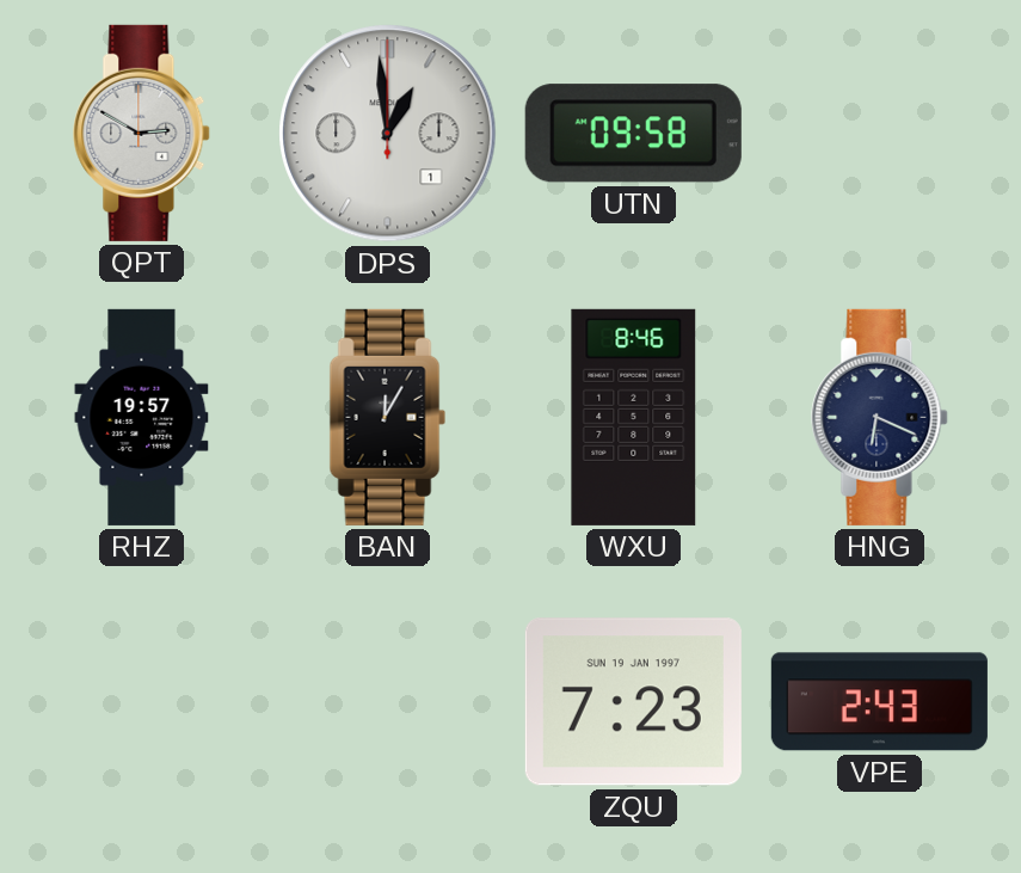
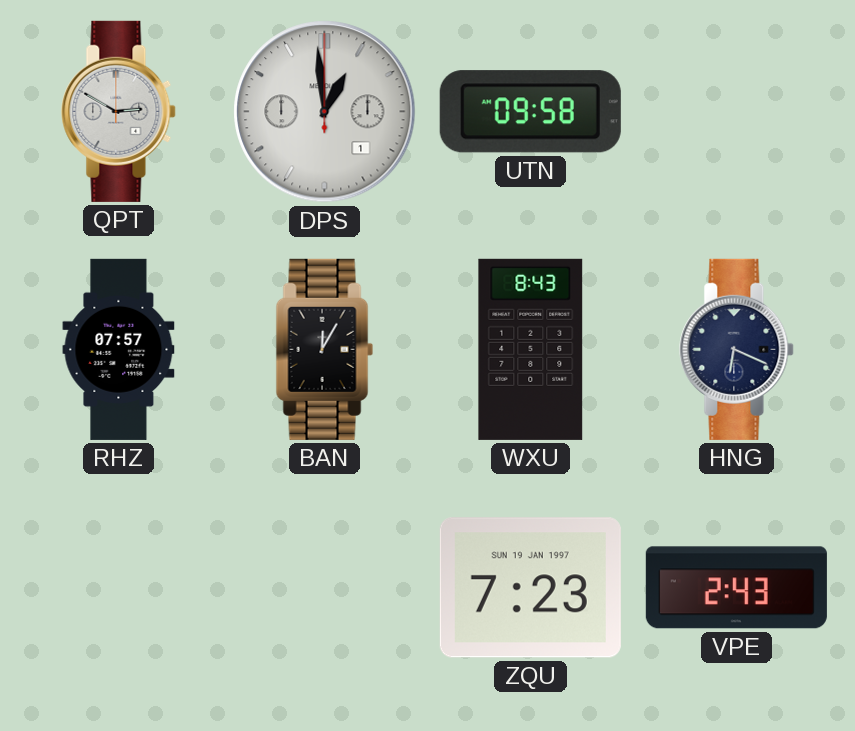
RHZ: 19:57 -> 07:57 (119, 349)
WXU: 8:46 -> 8:43 (531, 349)
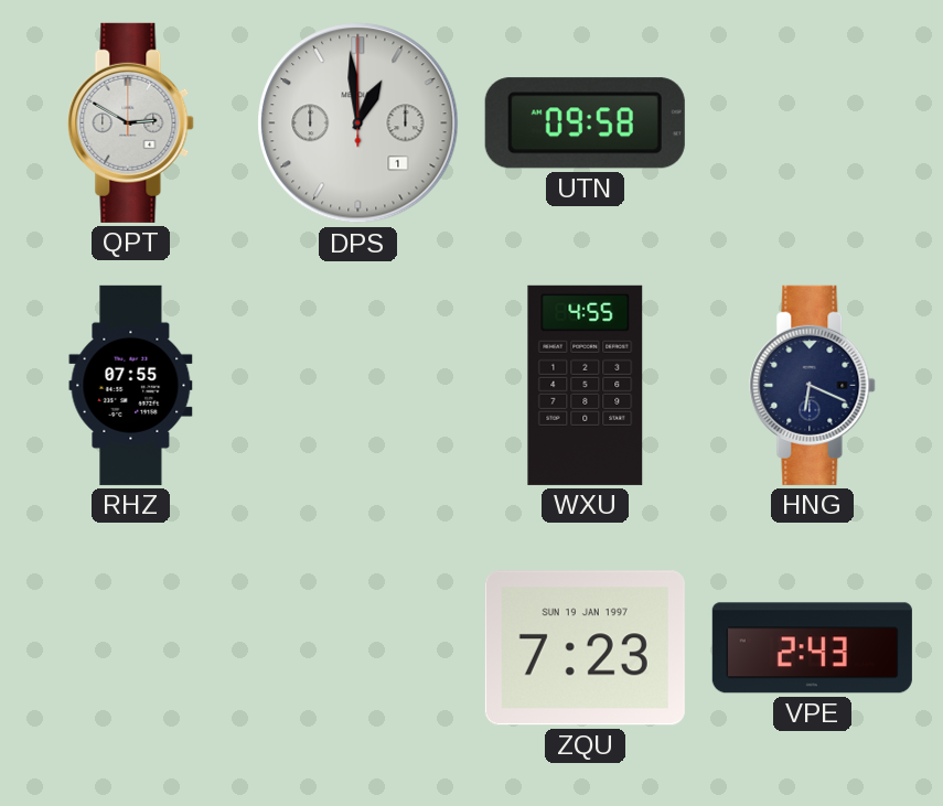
RHZ: 07:57 -> 07:55 (131, 385)
BAN: 12:05 -> none (325, 349)
WXU: 8:43 -> 4:55 (586, 385)
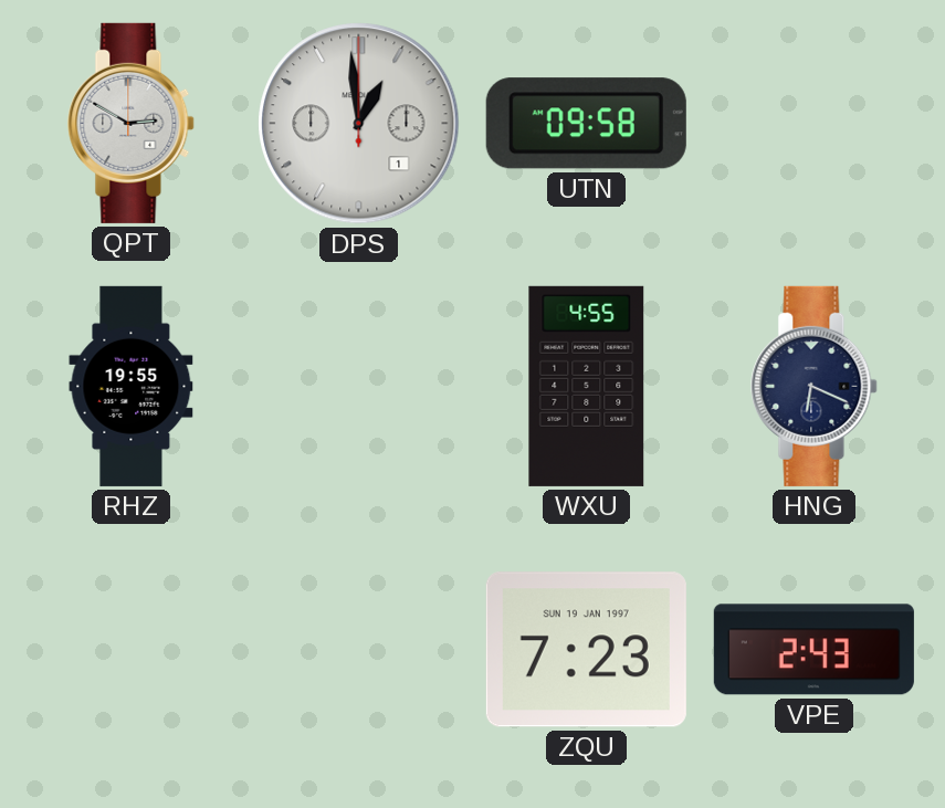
RHZ: 07:55 -> 19:55 (132, 386)
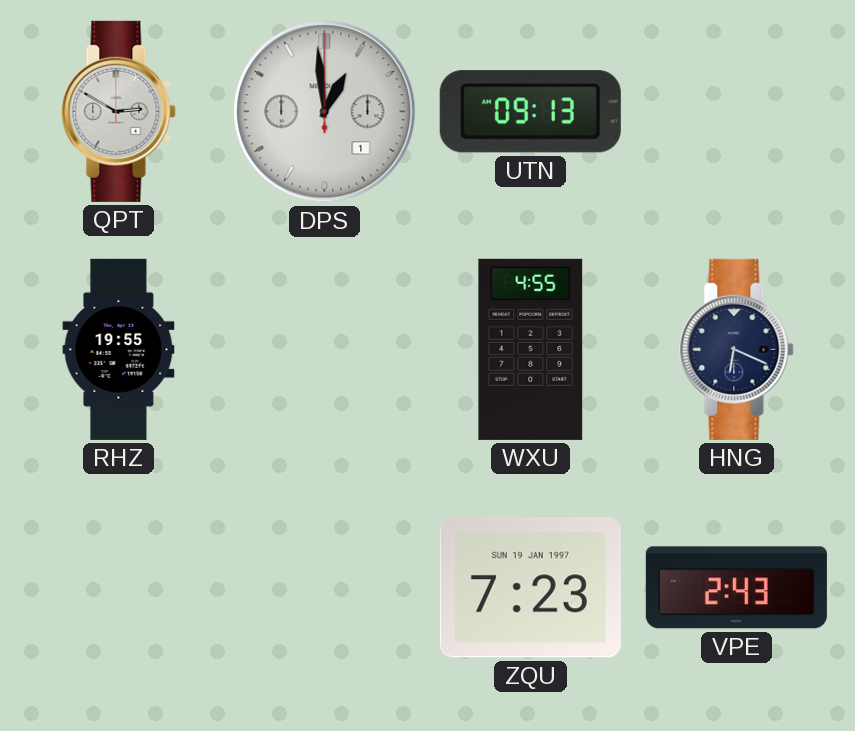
UTN: 09:58 -> 09:13 (530, 112)
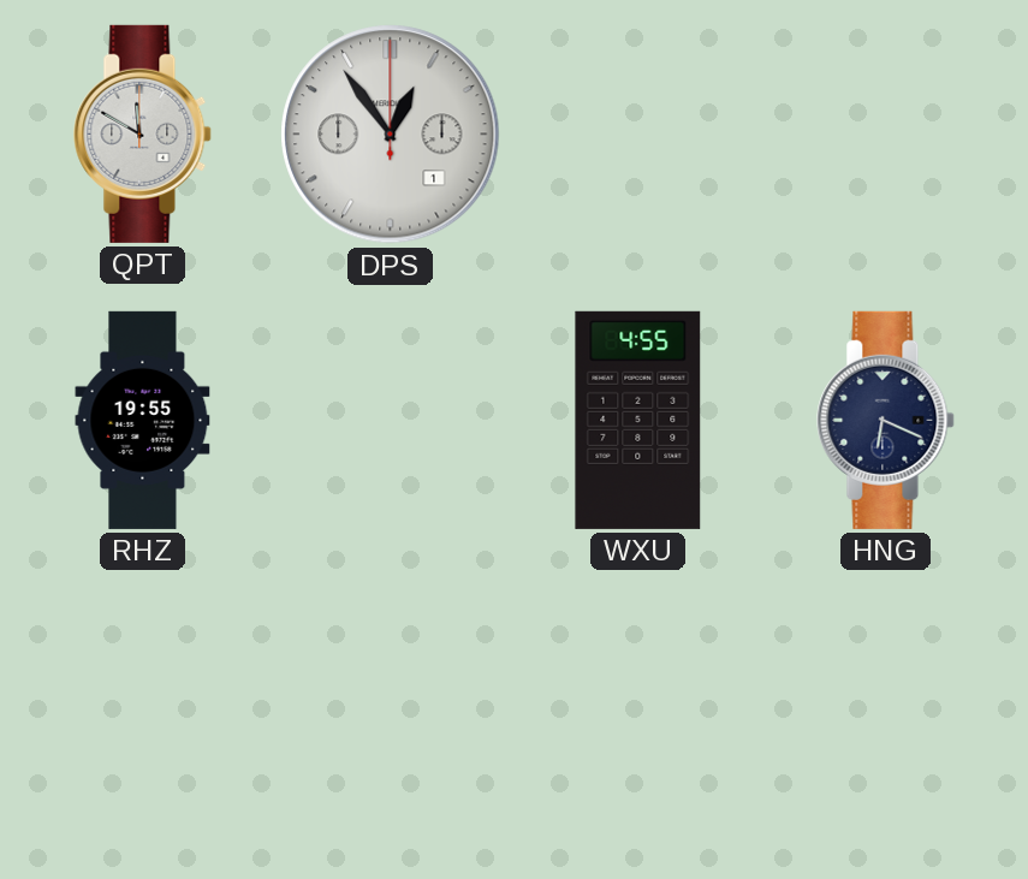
QPT: 2:50 -> 11:50 (143, 133)
DPS: 12:59 -> 12:54 (391, 135)
UTN: 09:13 -> none (530, 112)
ZQU: 7:23 -> none (530, 588)
VPE: 2:43 -> none (736, 588)
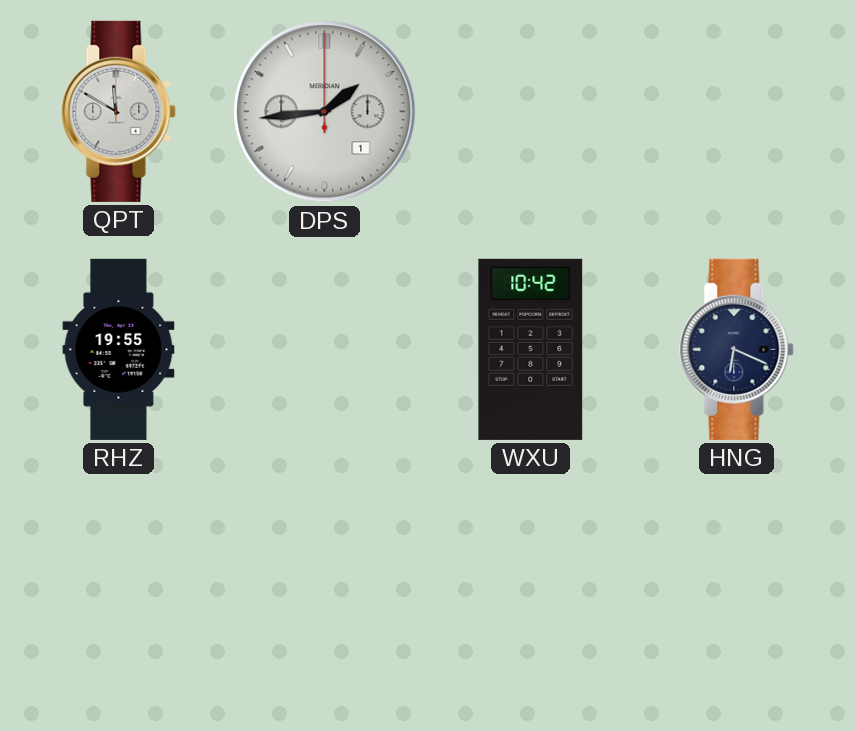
DPS: 12:54 -> 1:44 (325, 112)
WXU: 4:55 -> 10:42 (531, 349)
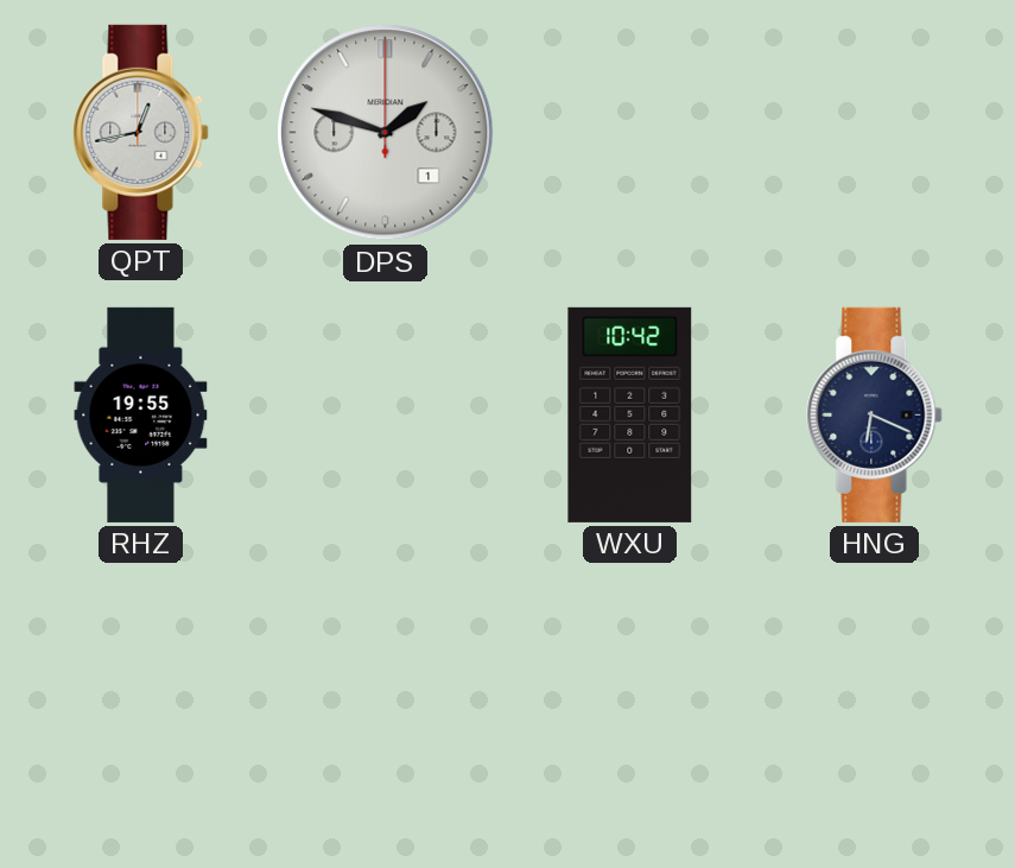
QPT: 11:50 -> 12:43 (141, 132)
DPS: 1:44 -> 1:48 (386, 133)
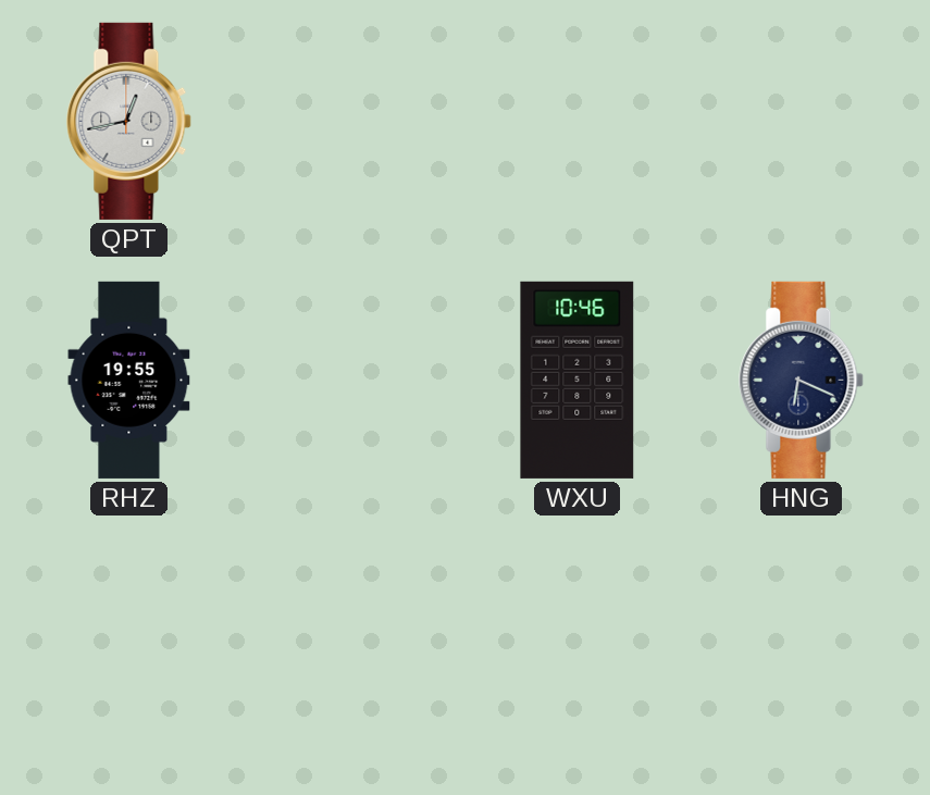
DPS: 1:48 -> none (386, 133)
WXU: 10:42 -> 10:46 (578, 380)
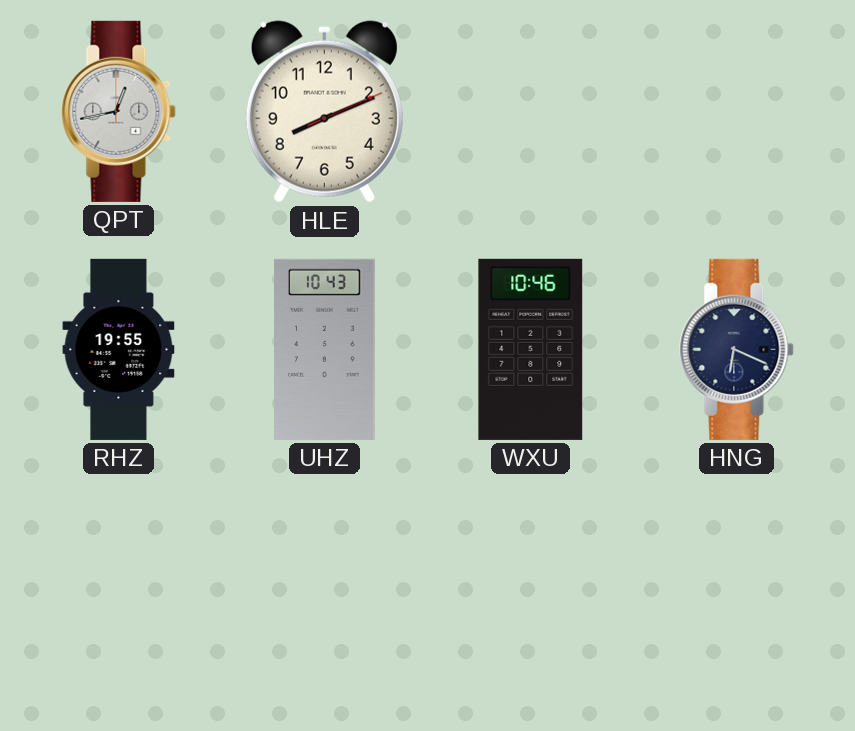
HLE: none -> 8:11 (324, 112)
UHZ: none -> 10:43 (325, 349)
